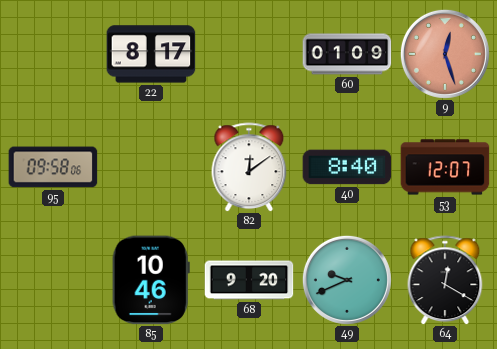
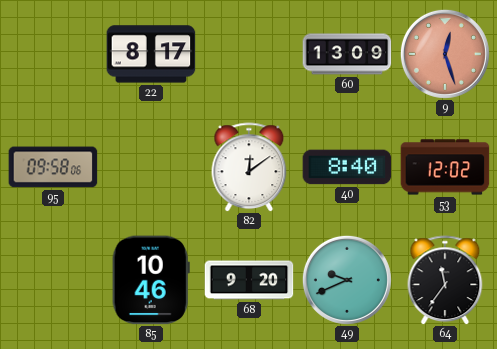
60: 01:09 -> 13:09 (347, 54)
53: 12:07 -> 12:02 (445, 167)
64: 12:20 -> 11:36 (445, 280)
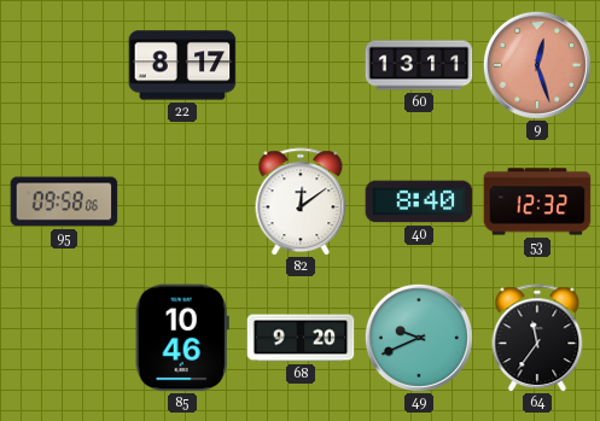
60: 13:09 -> 13:11 (419, 65)
53: 12:02 -> 12:32 (537, 201)
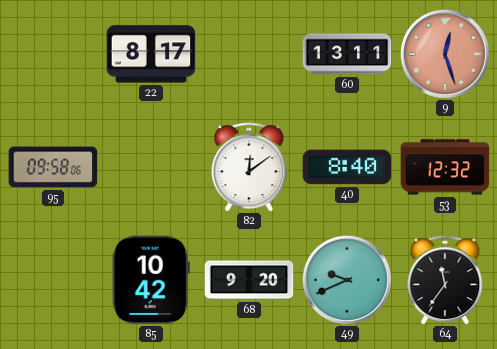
85: 10:46 -> 10:42 (151, 280)
